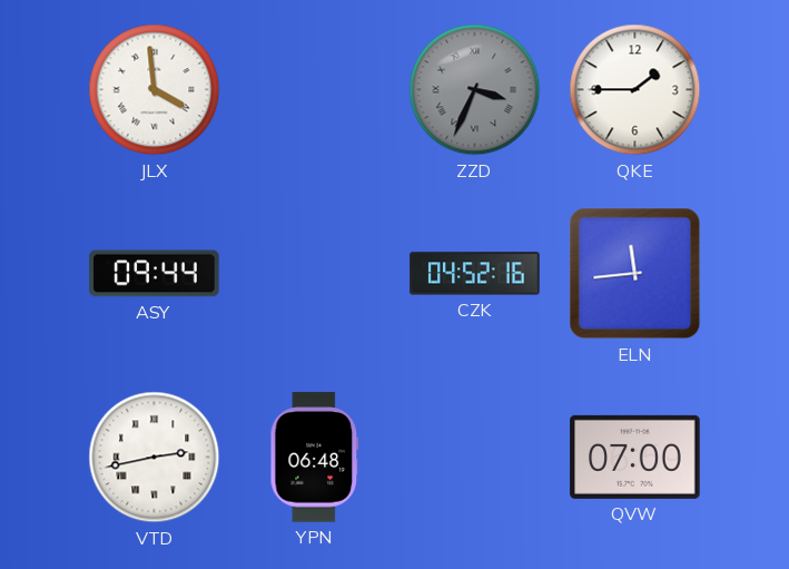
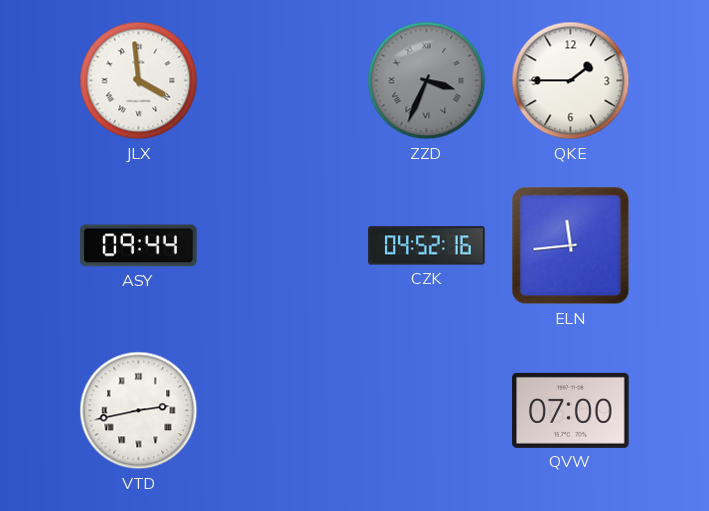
YPN: 06:48 -> none (314, 458)
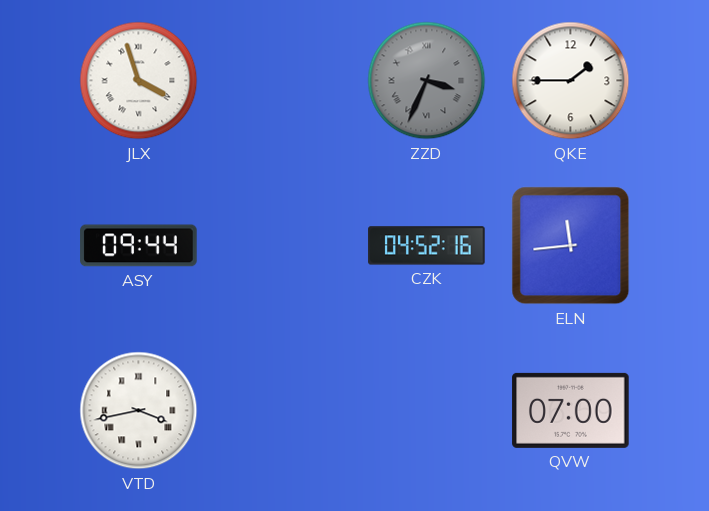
JLX: 3:59 -> 3:57 (139, 81)
VTD: 2:43 -> 3:43 (139, 411)
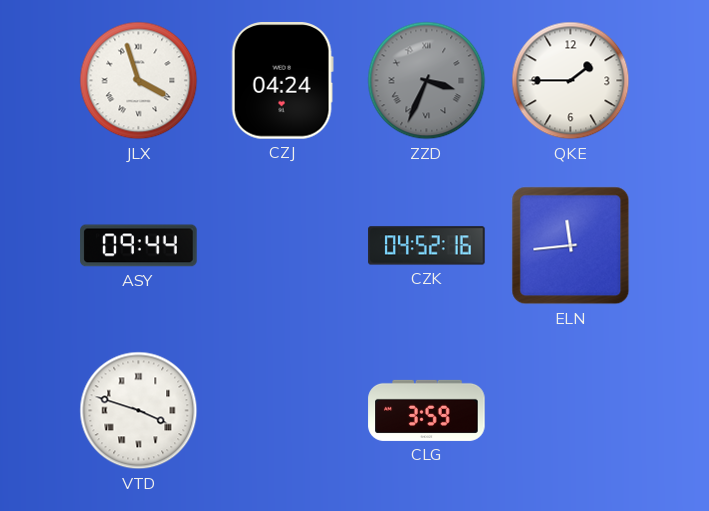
CZJ: none -> 04:24 (282, 81)
VTD: 3:43 -> 3:48 (139, 411)
CLG: none -> 3:59 (427, 410)
QVW: 07:00 -> none (571, 410)
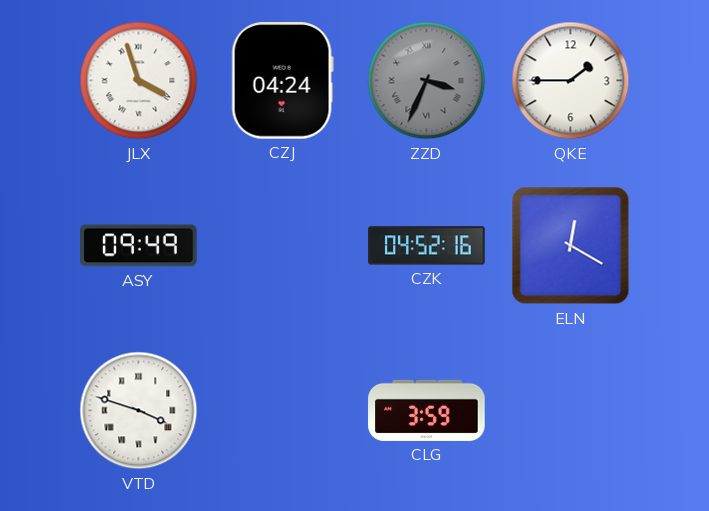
ASY: 09:44 -> 09:49 (139, 246)
ELN: 11:44 -> 12:20 (571, 246)
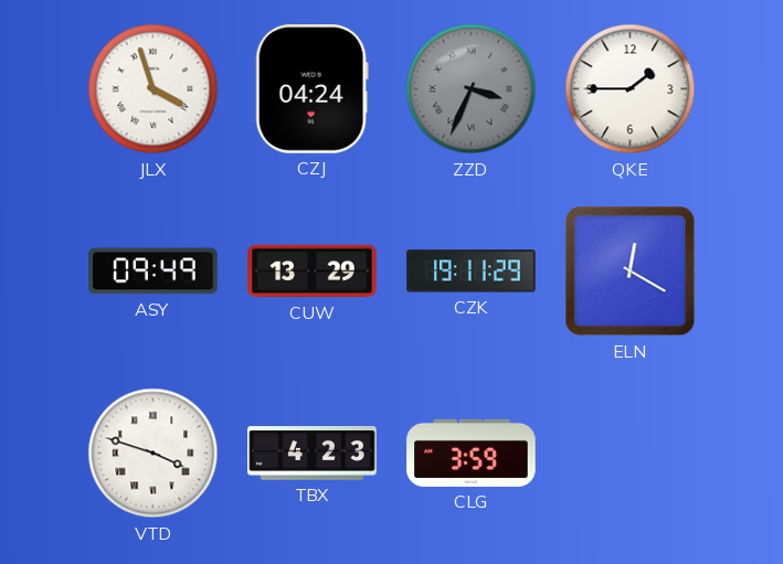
CUW: none -> 13:29 (313, 272)
CZK: 04:52 -> 19:11 (472, 272)
TBX: none -> 4:23 (313, 454)
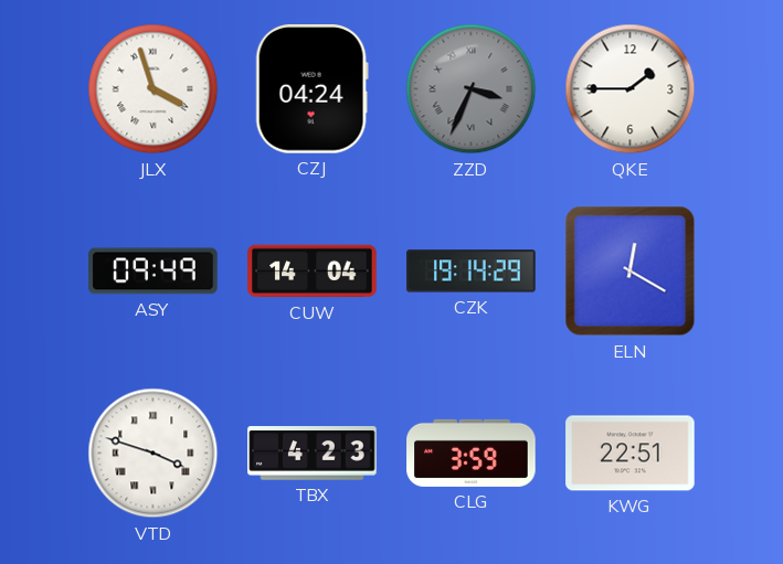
CUW: 13:29 -> 14:04 (313, 272)
CZK: 19:11 -> 19:14 (472, 272)
KWG: none -> 22:51 (631, 454)
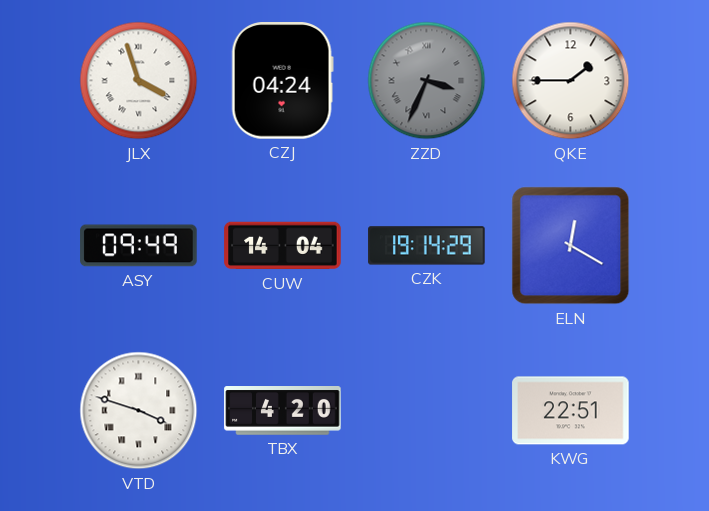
TBX: 4:23 -> 4:20 (283, 411)
CLG: 3:59 -> none (472, 453)
